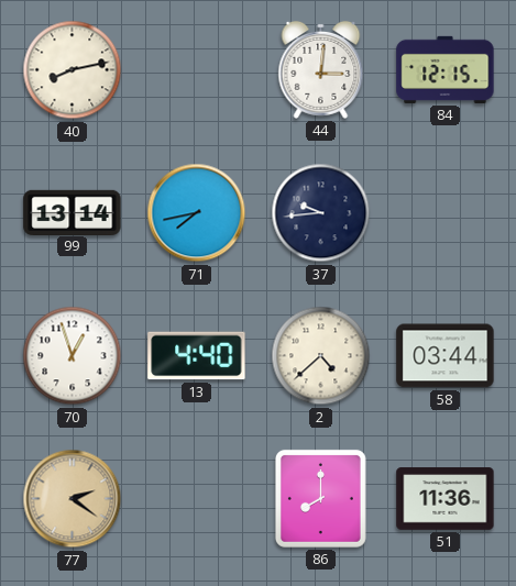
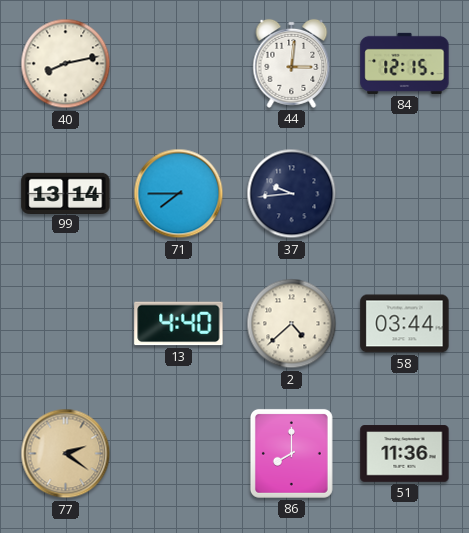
71: 7:43 -> 7:45 (179, 194)
70: 12:57 -> none (73, 356)
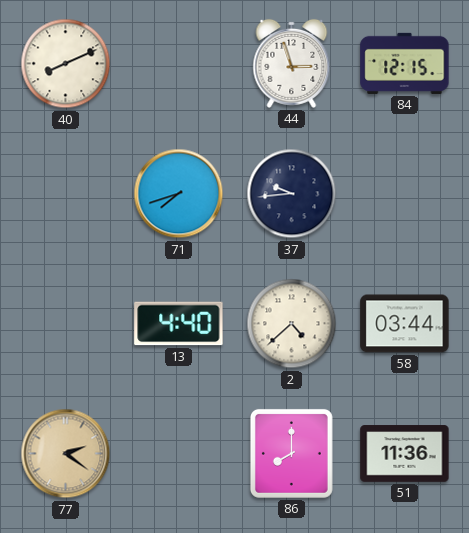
40: 8:13 -> 8:11 (66, 64)
44: 3:01 -> 2:57 (292, 63)
99: 13:14 -> none (66, 193)
71: 7:45 -> 7:42 (179, 194)
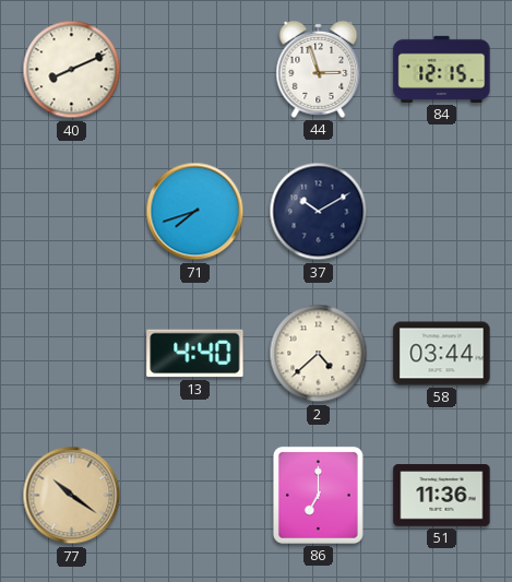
37: 9:44 -> 10:10 (319, 212)
77: 2:21 -> 10:21 (72, 496)
86: 8:00 -> 7:00 (318, 495)
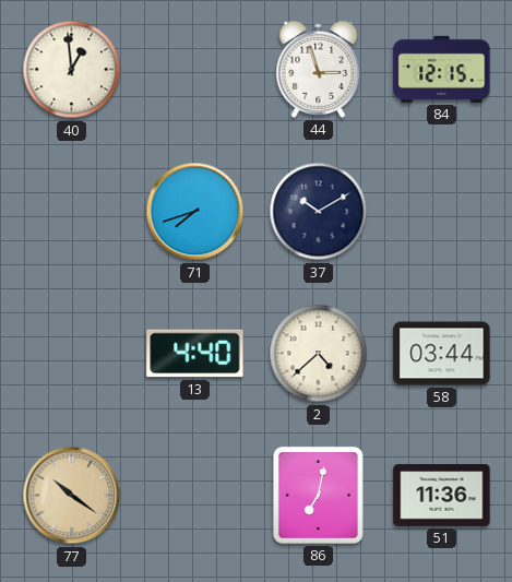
40: 8:11 -> 12:59 (72, 70)
86: 7:00 -> 7:02 (318, 495)
